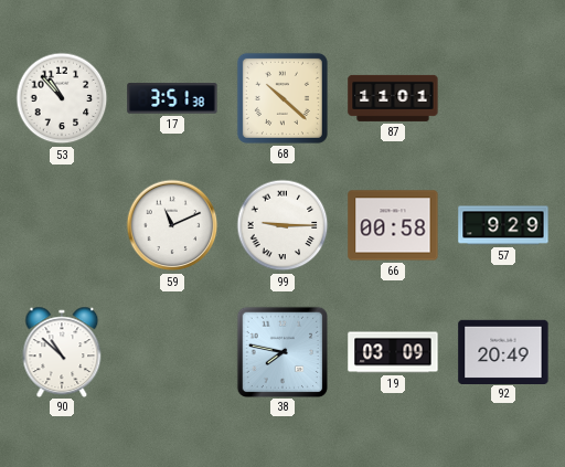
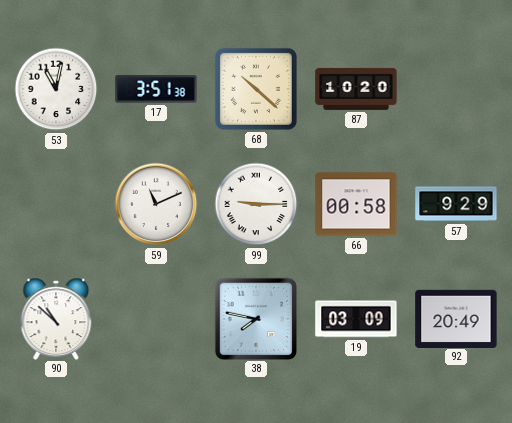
53: 10:53 -> 11:02 (56, 89)
87: 11:01 -> 10:20 (356, 89)
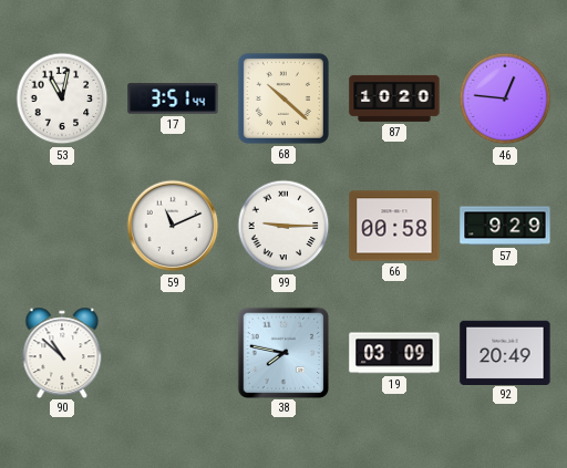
17: 3:51:38 -> 3:51:44 (173, 98)
46: none -> 12:46 (505, 98)
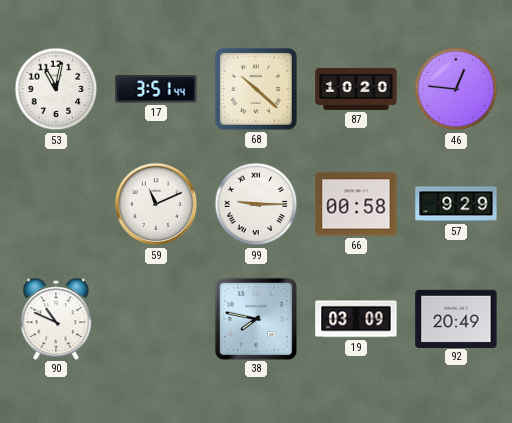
90: 10:52 -> 10:49 (56, 318)
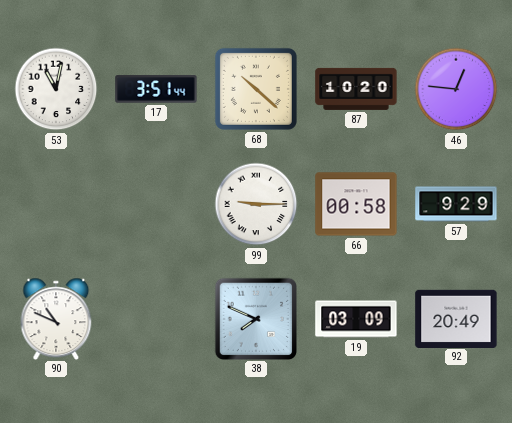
59: 11:11 -> none (156, 204)
38: 7:47 -> 7:49 (255, 318)
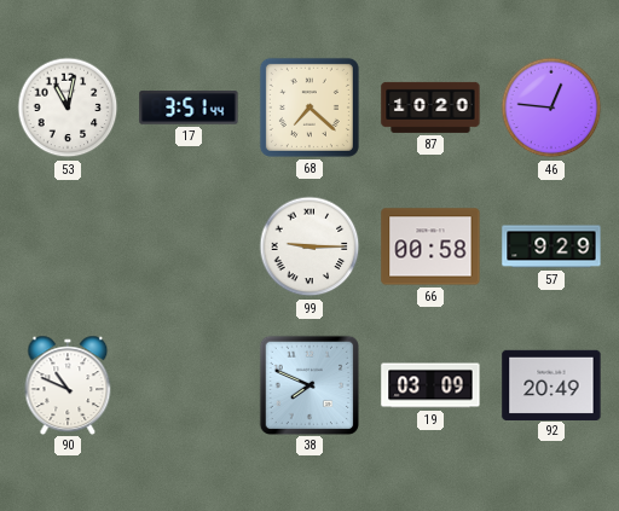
68: 10:22 -> 7:22 (309, 108)
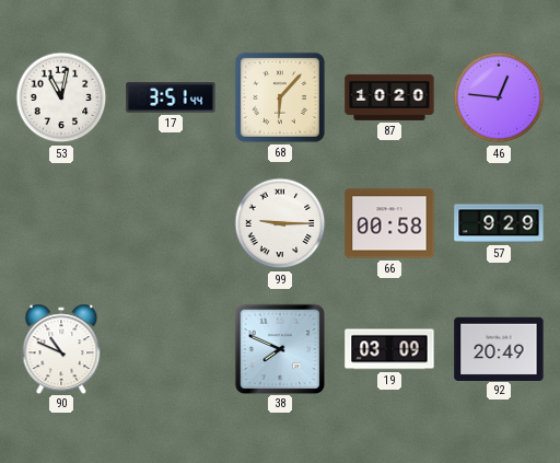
68: 7:22 -> 6:07 (280, 97)
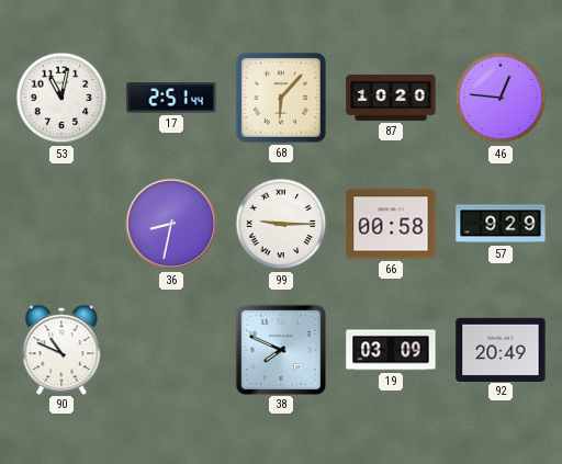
17: 3:51 -> 2:51 (171, 98)
36: none -> 8:32 (171, 224)
